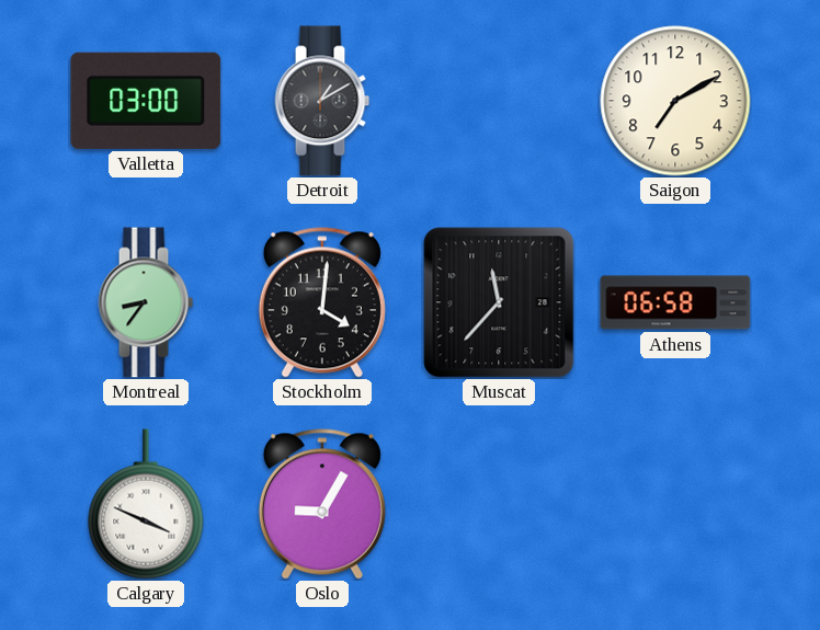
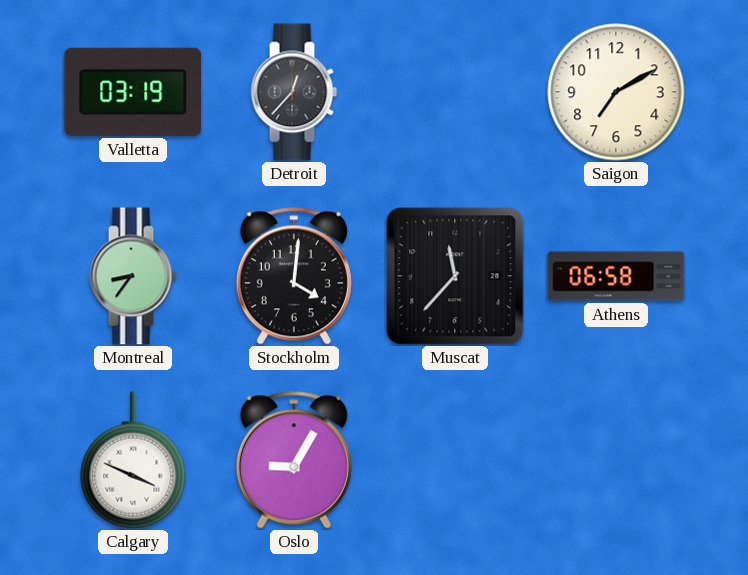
Valletta: 03:00 -> 03:19 (133, 92)
Detroit: 1:10 -> 12:37 (294, 92)
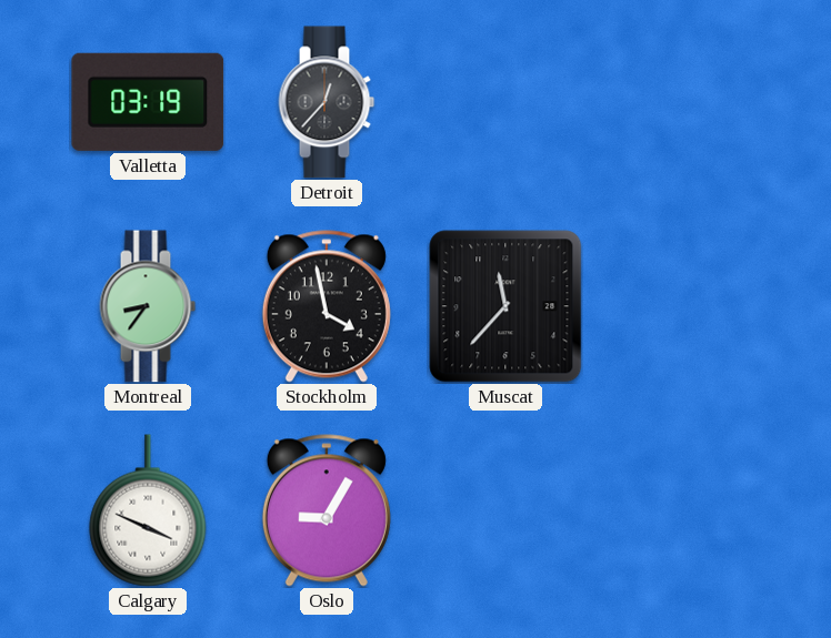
Saigon: 7:10 -> none (616, 92)
Stockholm: 4:01 -> 3:58 (327, 306)
Athens: 06:58 -> none (616, 276)
